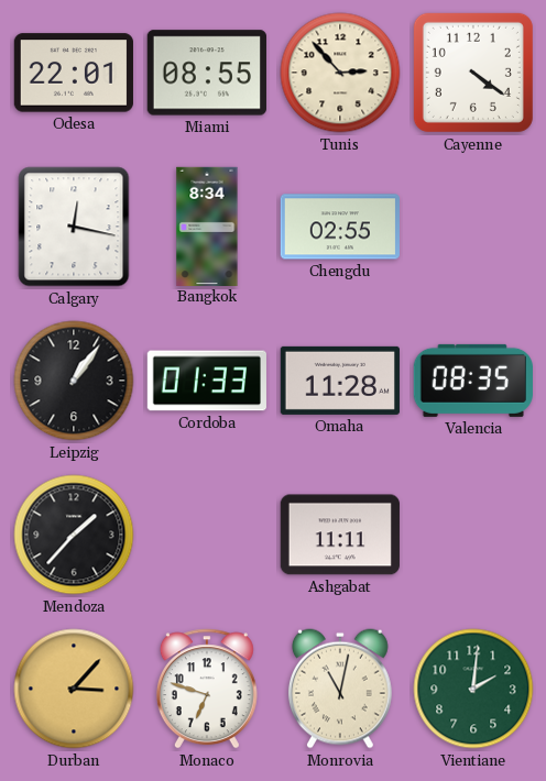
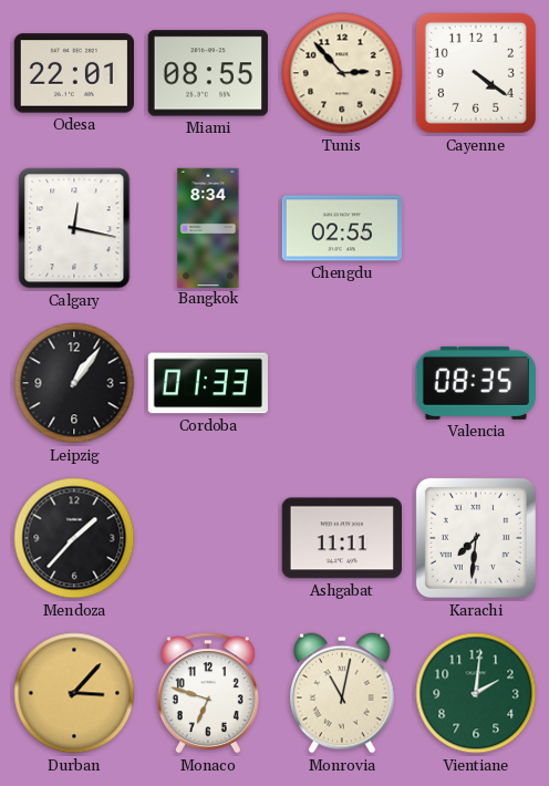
Omaha: 11:28 -> none (340, 381)
Karachi: none -> 7:31 (476, 538)
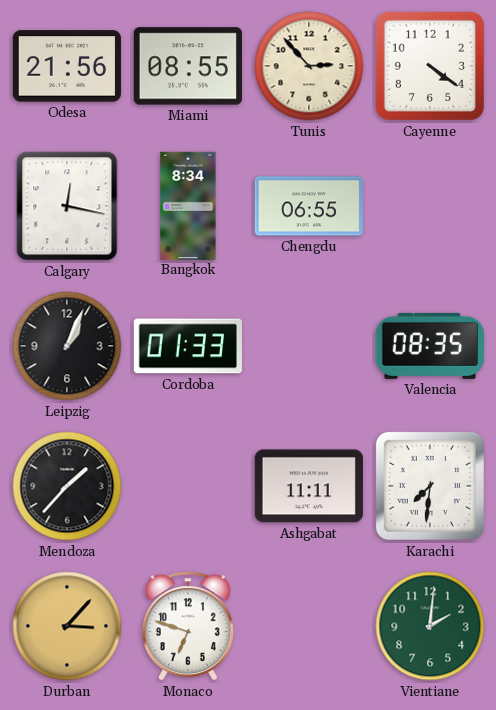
Odesa: 22:01 -> 21:56 (66, 66)
Chengdu: 02:55 -> 06:55 (309, 206)
Leipzig: 1:06 -> 1:04 (67, 346)
Monrovia: 11:02 -> none (342, 693)
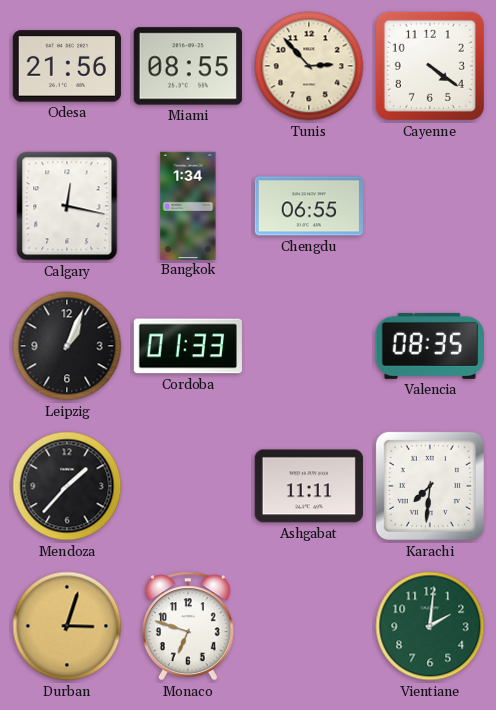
Bangkok: 8:34 -> 1:34 (188, 205)
Durban: 3:07 -> 3:03 (67, 626)
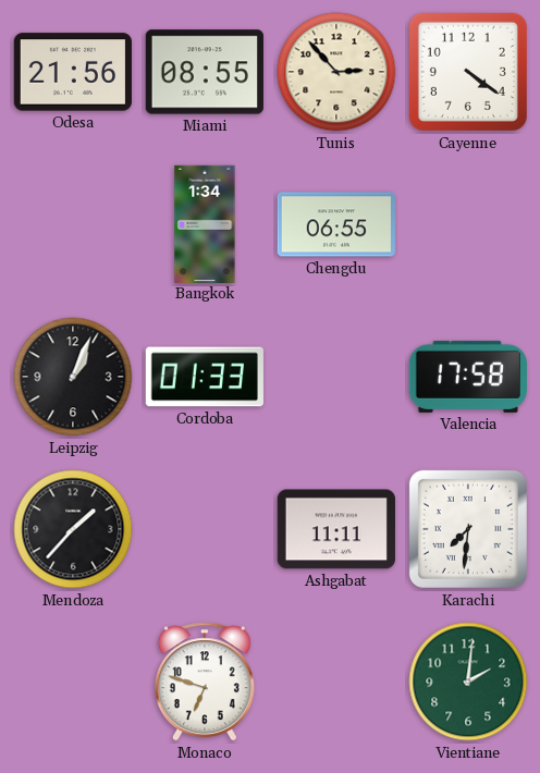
Calgary: 12:17 -> none (67, 206)
Valencia: 08:35 -> 17:58 (468, 377)
Durban: 3:03 -> none (67, 626)
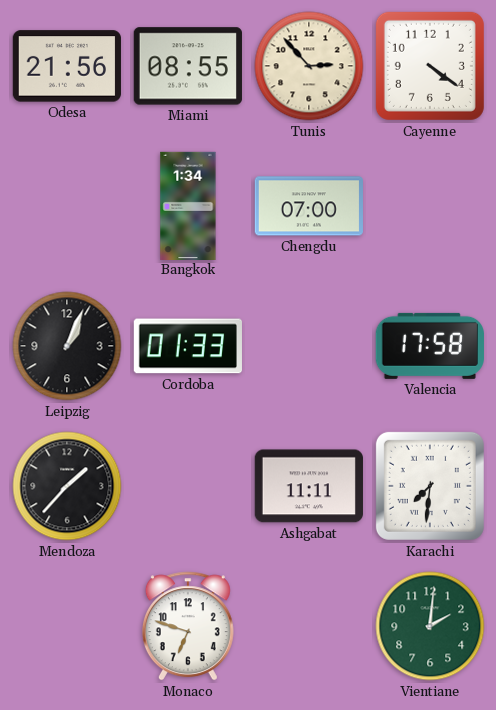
Chengdu: 06:55 -> 07:00 (309, 206)
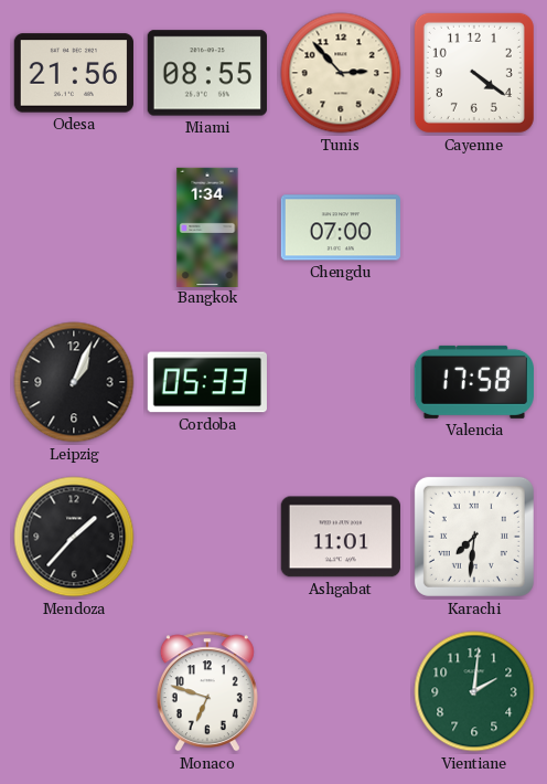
Cordoba: 01:33 -> 05:33 (207, 382)
Ashgabat: 11:11 -> 11:01 (341, 537)
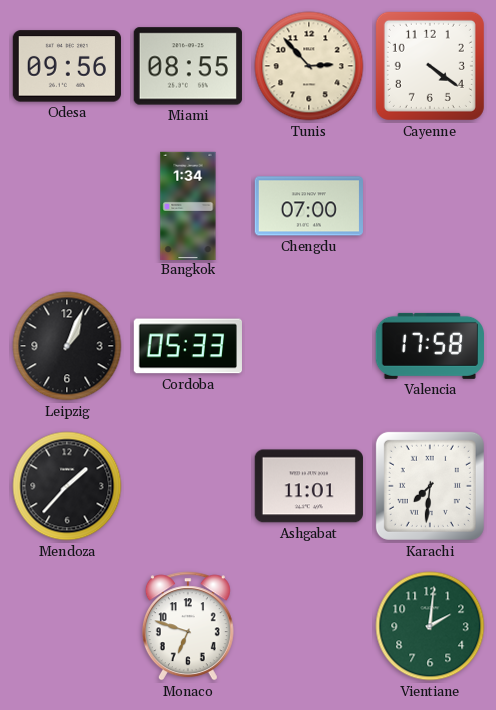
Odesa: 21:56 -> 09:56 (66, 66)
